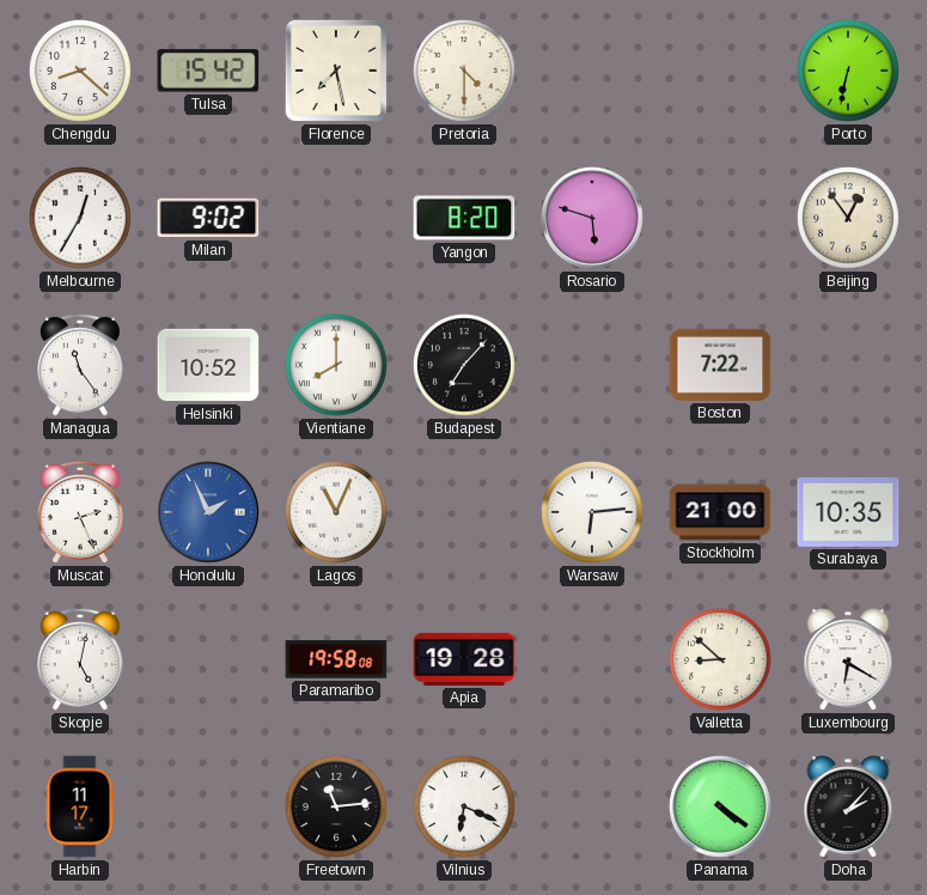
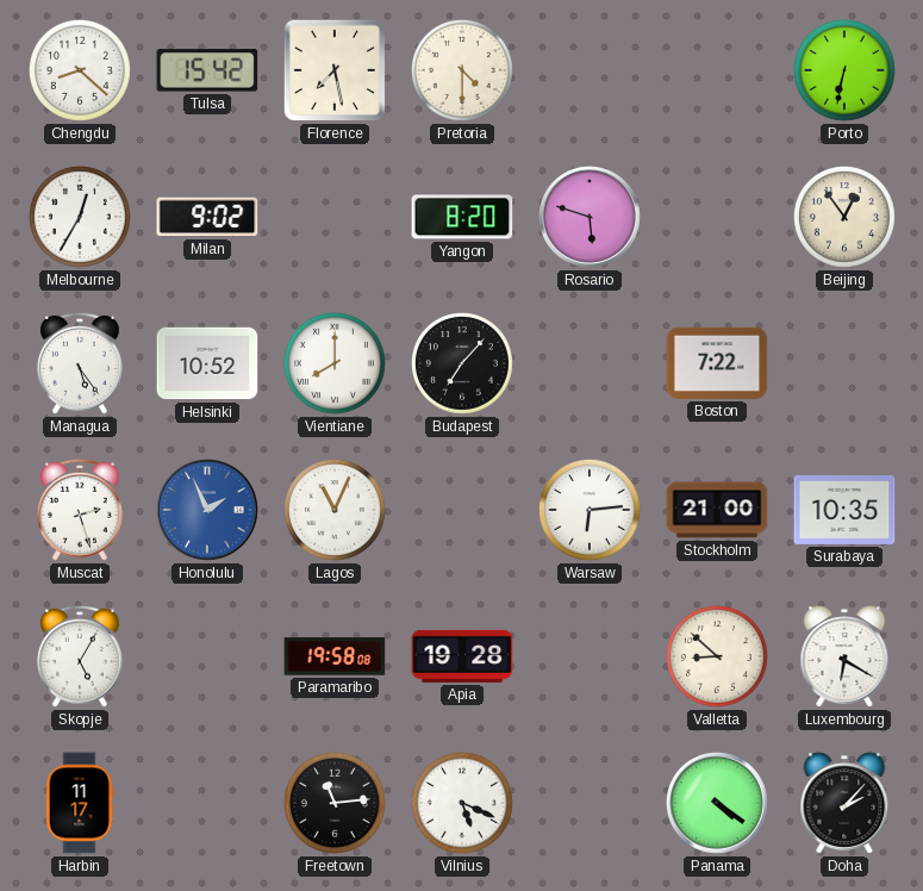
Managua: 11:24 -> 5:24 (81, 363)
Muscat: 2:26 -> 2:27 (81, 510)
Skopje: 5:02 -> 5:05 (81, 656)
Vilnius: 6:19 -> 5:19 (462, 803)
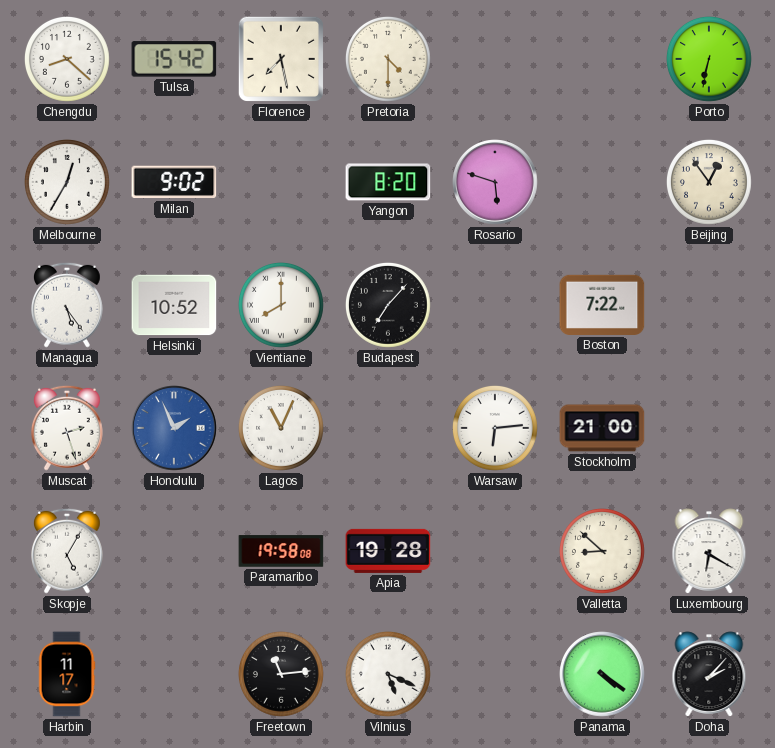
Surabaya: 10:35 -> none (844, 510)
